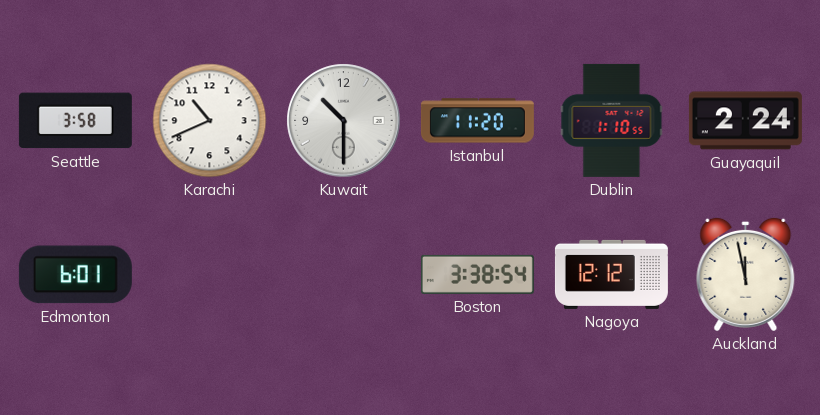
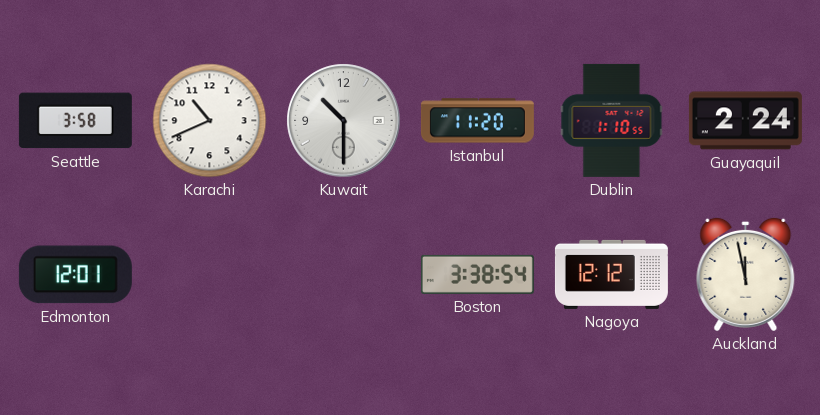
Edmonton: 6:01 -> 12:01 (75, 275)
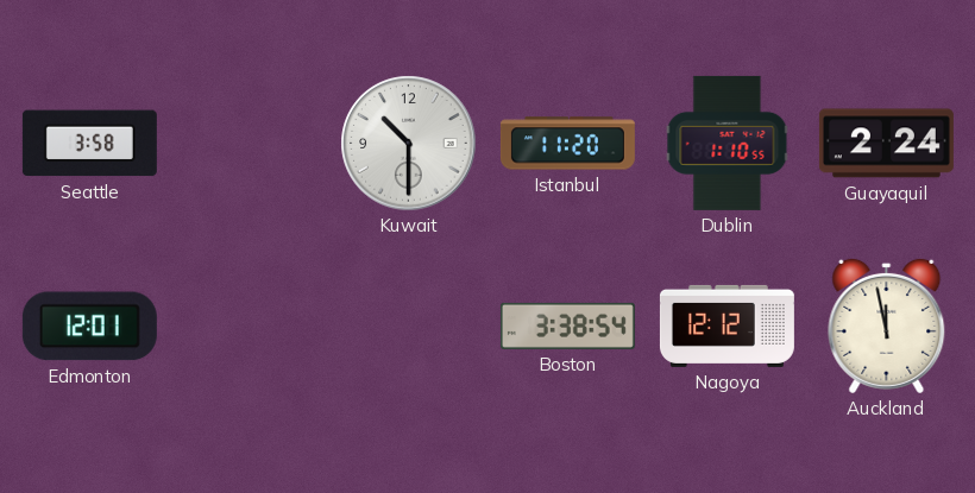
Karachi: 10:41 -> none (210, 121)
